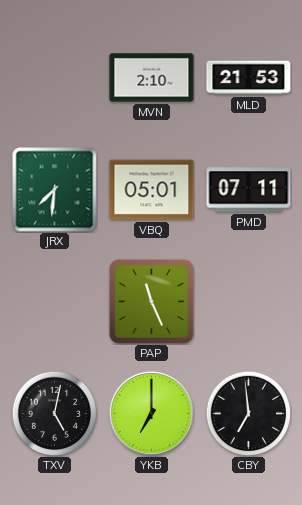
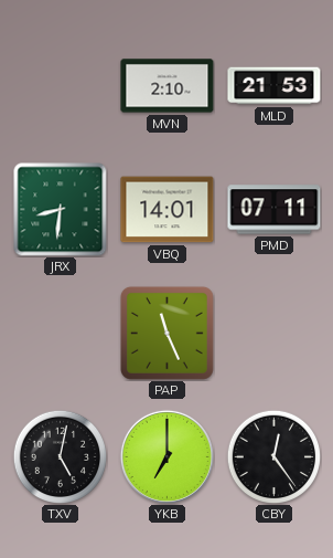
JRX: 7:31 -> 8:31 (61, 210)
VBQ: 05:01 -> 14:01 (168, 210)
CBY: 6:59 -> 12:24 (273, 456)
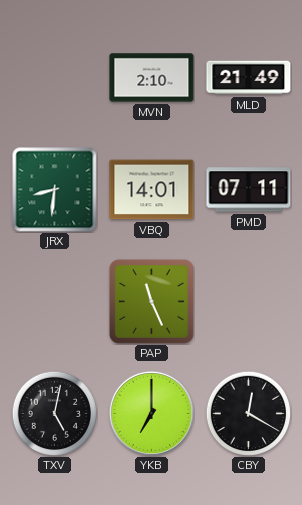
MLD: 21:53 -> 21:49 (249, 78)
CBY: 12:24 -> 12:20 (248, 413)
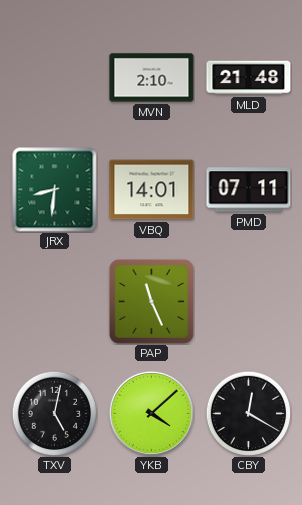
MLD: 21:49 -> 21:48 (249, 78)
YKB: 7:00 -> 4:08 (151, 413)
